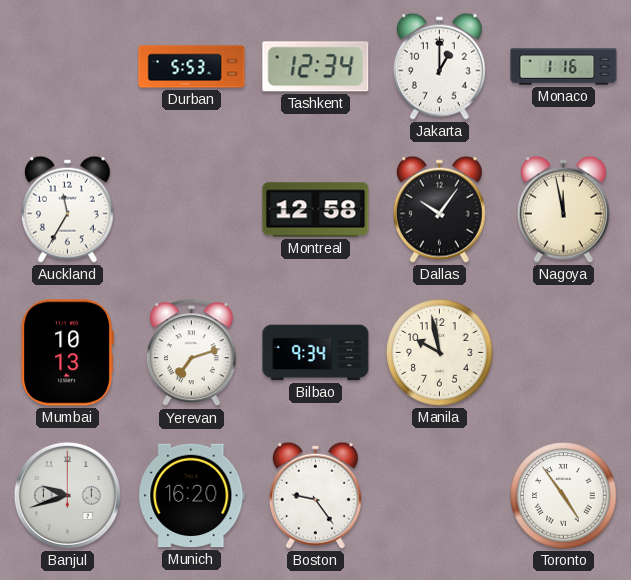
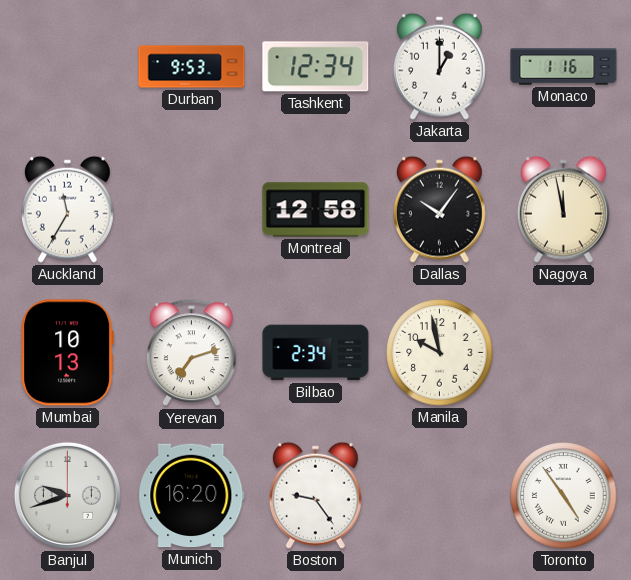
Durban: 5:53 -> 9:53 (192, 67)
Bilbao: 9:34 -> 2:34 (316, 353)
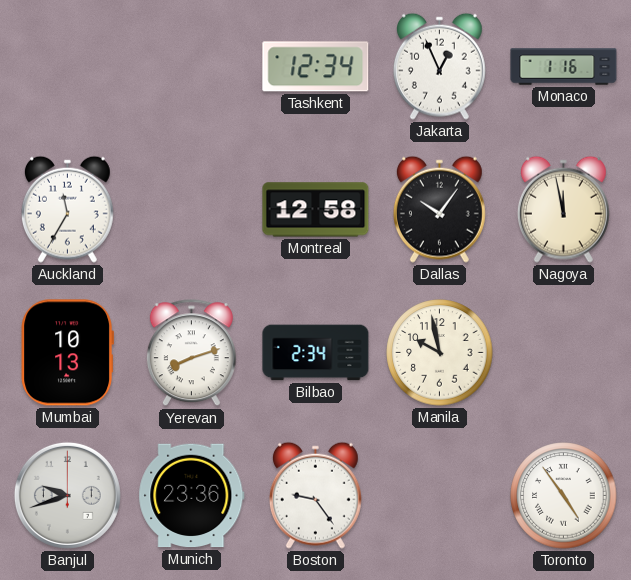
Durban: 9:53 -> none (192, 67)
Jakarta: 1:00 -> 12:56 (439, 66)
Yerevan: 7:12 -> 8:12 (191, 353)
Munich: 16:20 -> 23:36 (192, 496)
